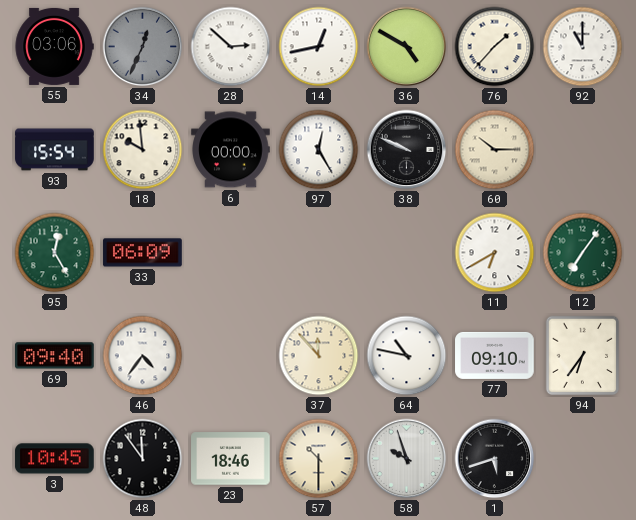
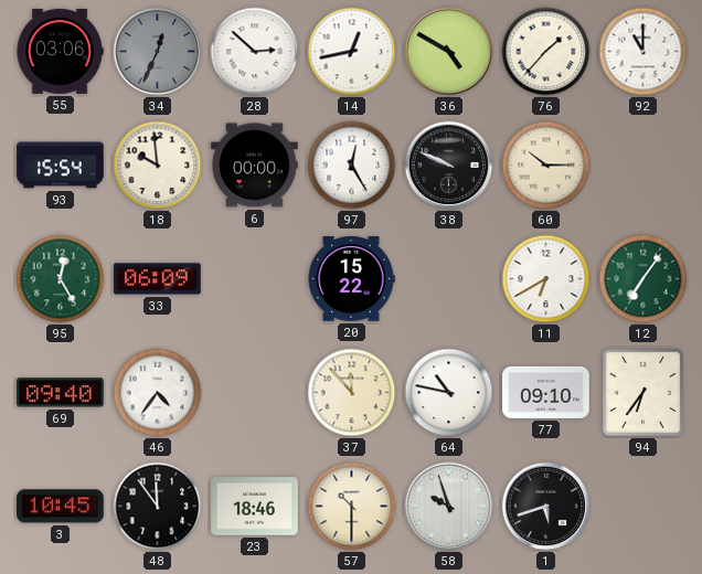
20: none -> 15:22 (351, 279)
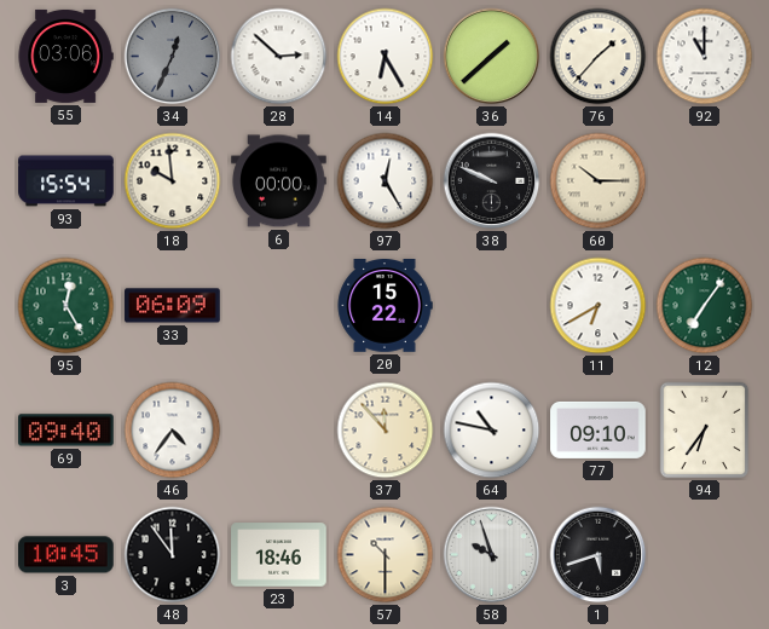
14: 12:43 -> 6:25 (386, 57)
36: 4:50 -> 1:38 (492, 57)
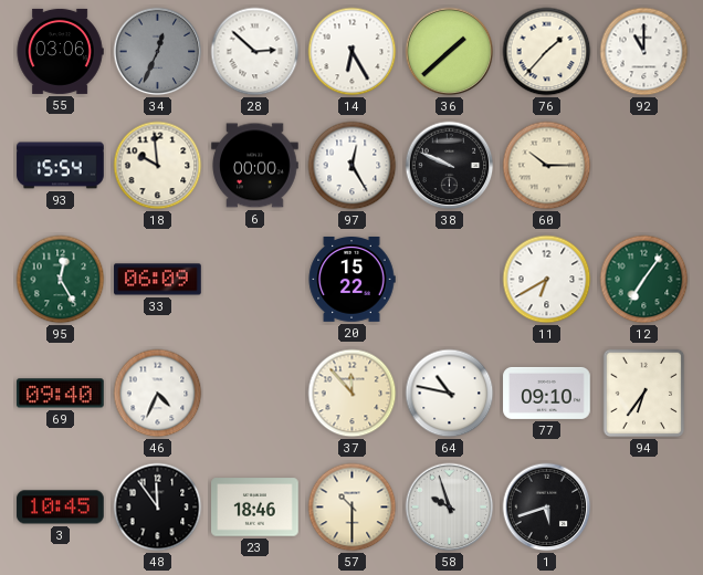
46: 4:36 -> 4:34 (158, 394)
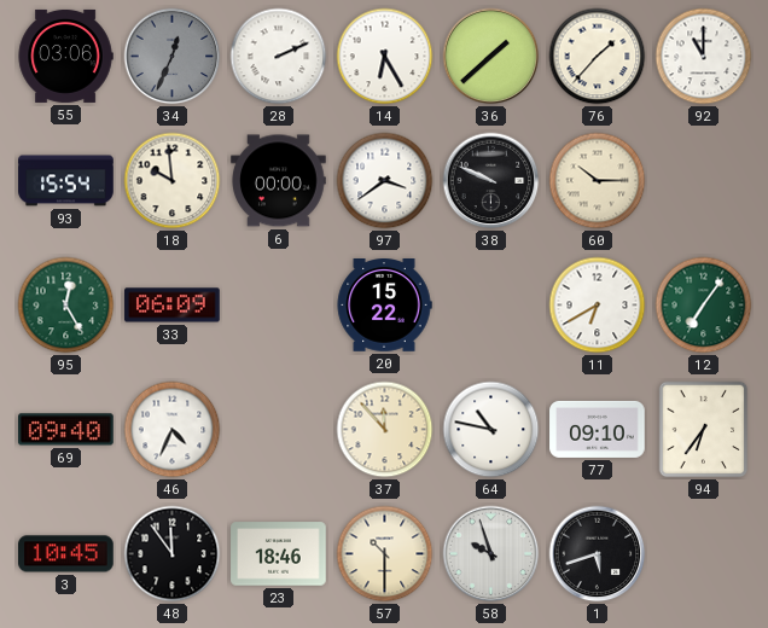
28: 2:52 -> 2:11 (279, 57)
97: 12:25 -> 3:39 (385, 181)
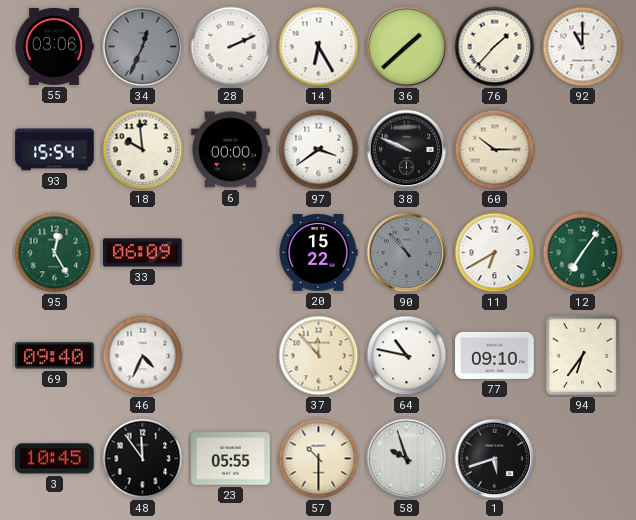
90: none -> 10:53 (407, 253)
23: 18:46 -> 05:55 (231, 459)
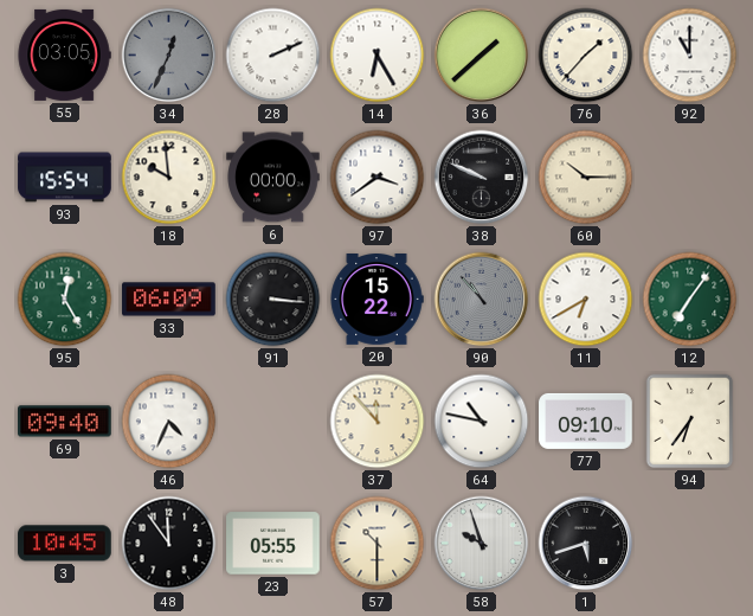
55: 03:06 -> 03:05 (64, 54)
91: none -> 3:16 (273, 300)
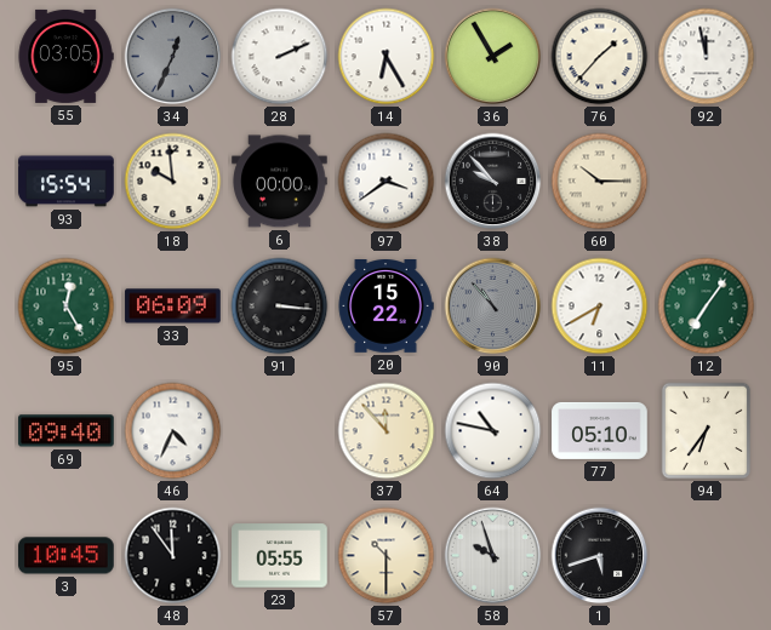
36: 1:38 -> 1:55 (493, 57)
92: 11:00 -> 11:58 (707, 57)
38: 9:49 -> 9:53 (493, 182)
77: 09:10 -> 05:10 (600, 430)
